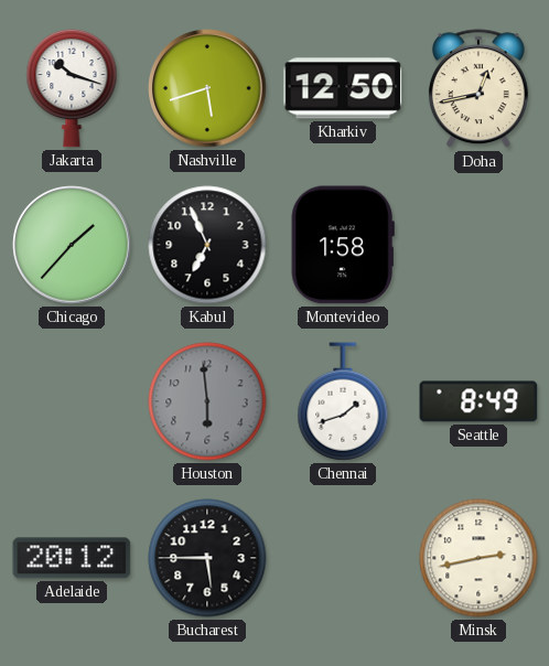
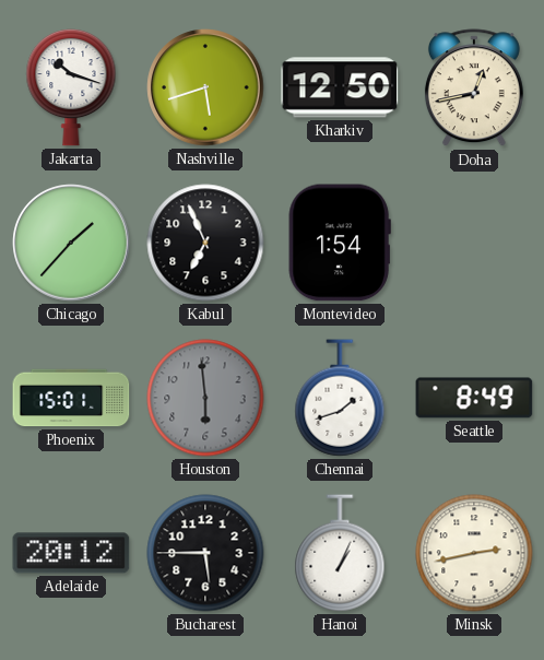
Montevideo: 1:58 -> 1:54 (340, 243)
Phoenix: none -> 15:01 (71, 398)
Hanoi: none -> 1:04 (340, 553)
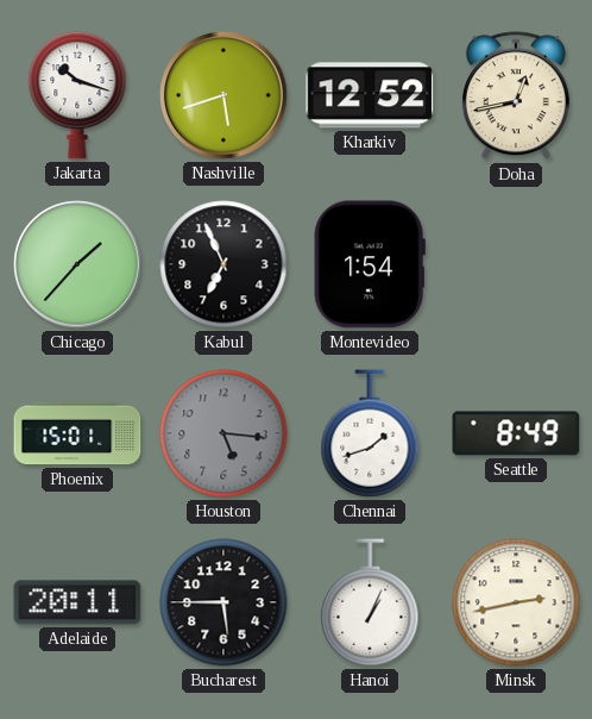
Kharkiv: 12:50 -> 12:52 (370, 95)
Houston: 5:59 -> 5:16 (223, 433)
Adelaide: 20:12 -> 20:11 (77, 602)
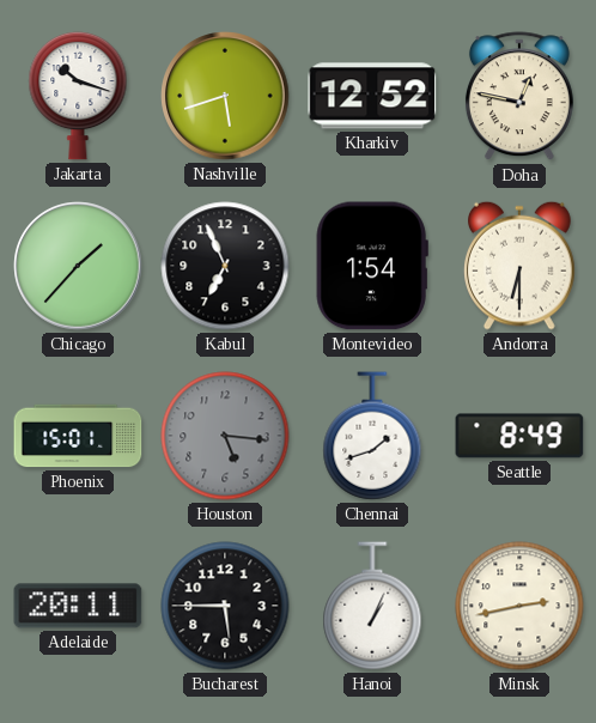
Doha: 12:43 -> 12:47 (519, 97)
Andorra: none -> 6:30 (521, 266)
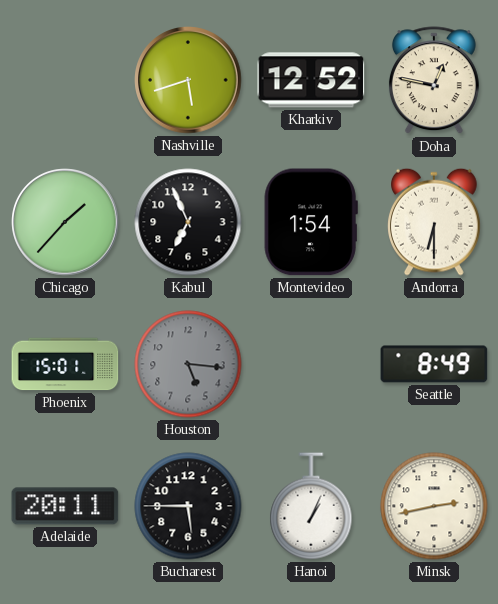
Jakarta: 10:18 -> none (78, 96)
Chennai: 1:42 -> none (372, 436)
